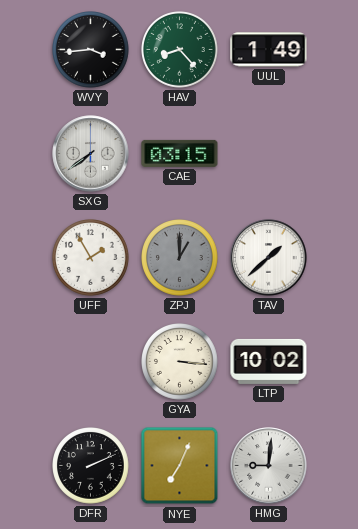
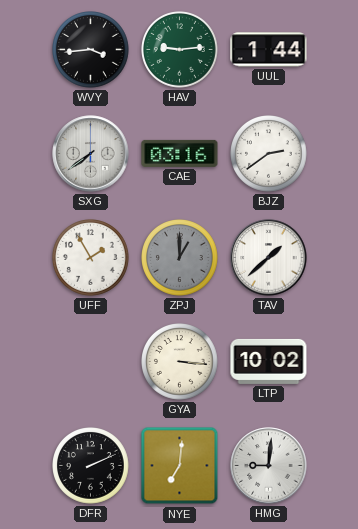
HAV: 8:23 -> 9:14 (180, 50)
UUL: 1:49 -> 1:44 (269, 50)
CAE: 03:15 -> 03:16 (180, 153)
BJZ: none -> 2:39 (269, 154)
NYE: 7:04 -> 7:01 (180, 466)
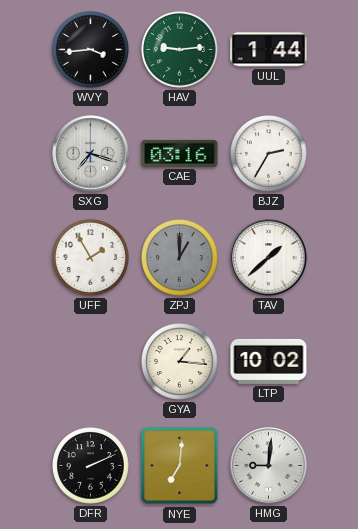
SXG: 7:39 -> 7:18 (91, 154)
BJZ: 2:39 -> 2:35 (269, 154)
GYA: 3:16 -> 1:16 (180, 362)
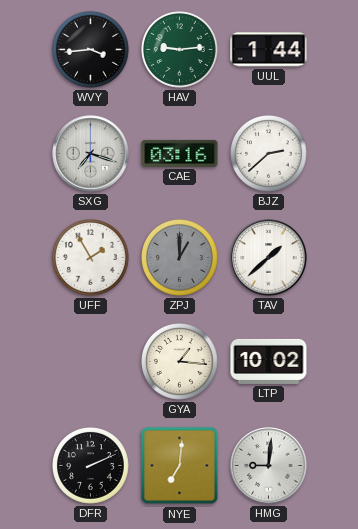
BJZ: 2:35 -> 2:38 (269, 154)
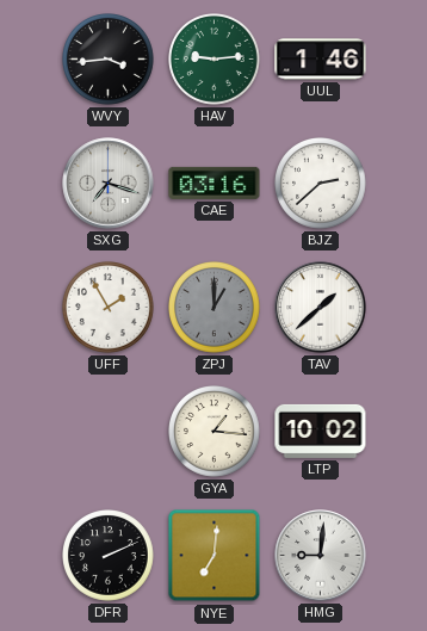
UUL: 1:44 -> 1:46 (321, 60)
